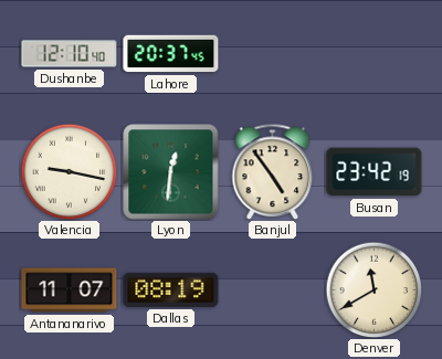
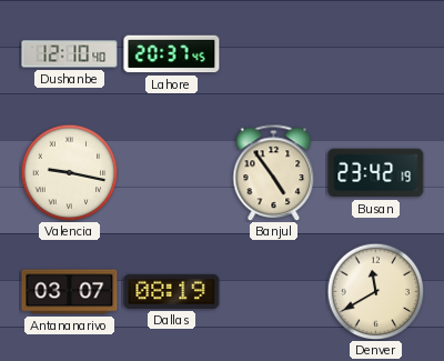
Lyon: 12:31 -> none (171, 172)
Antananarivo: 11:07 -> 03:07 (70, 292)
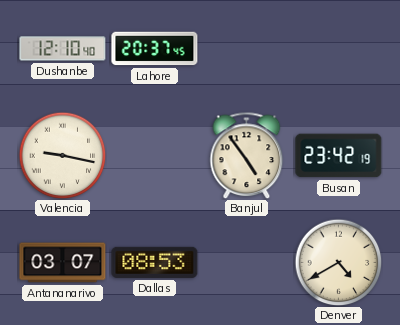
Dallas: 08:19 -> 08:53 (155, 262)
Denver: 11:40 -> 4:40 (338, 262)
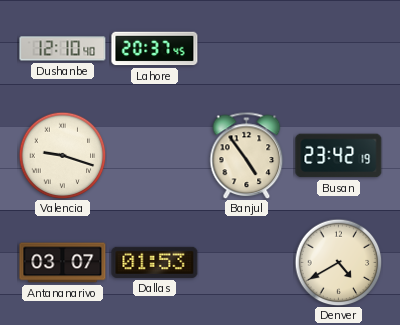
Valencia: 9:17 -> 9:18 (62, 155)
Dallas: 08:53 -> 01:53 (155, 262)
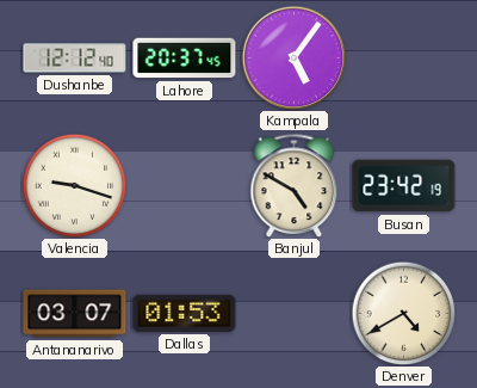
Dushanbe: 12:10 -> 12:12 (75, 58)
Kampala: none -> 5:06 (293, 57)
Banjul: 4:54 -> 4:50 (295, 185)
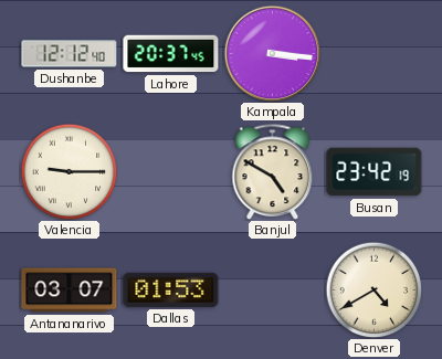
Kampala: 5:06 -> 3:16 (272, 53)
Valencia: 9:18 -> 9:15 (69, 171)
